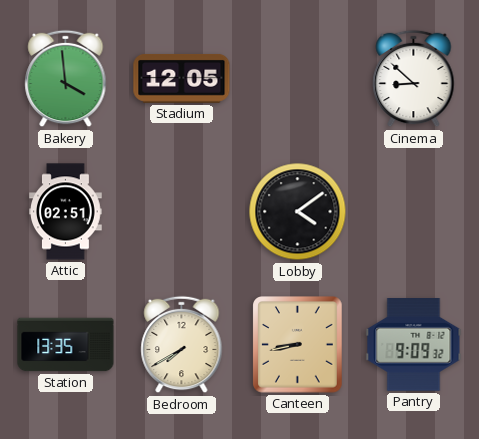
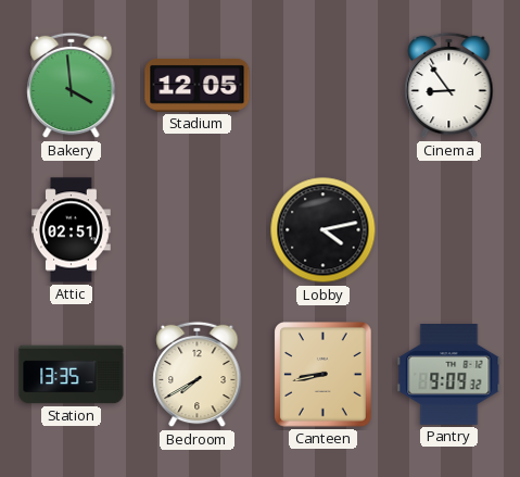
Cinema: 8:52 -> 8:54 (449, 86)
Lobby: 4:09 -> 4:13 (324, 230)
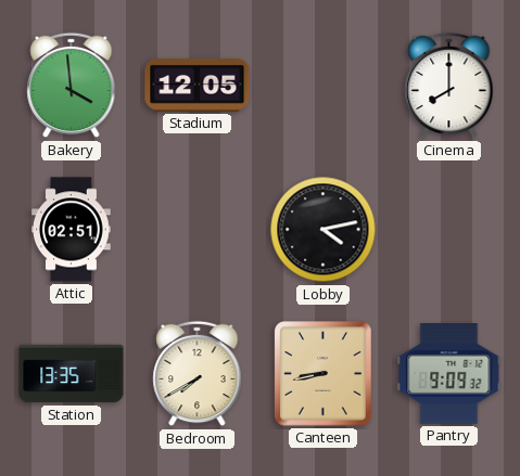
Cinema: 8:54 -> 8:00 (449, 86)
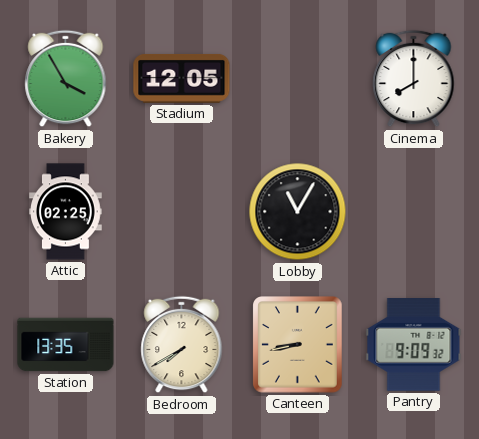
Bakery: 3:59 -> 3:55 (66, 79)
Attic: 02:51 -> 02:25 (66, 212)
Lobby: 4:13 -> 11:05 (298, 212)
